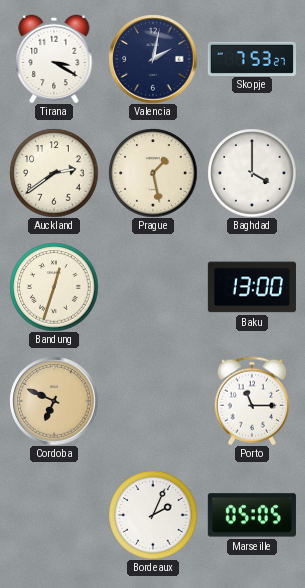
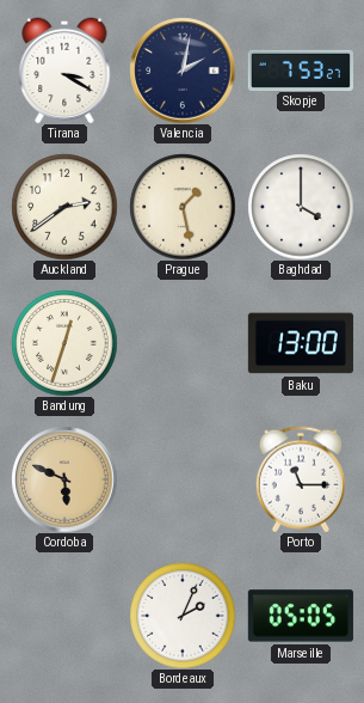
Cordoba: 6:49 -> 5:49 (64, 479)
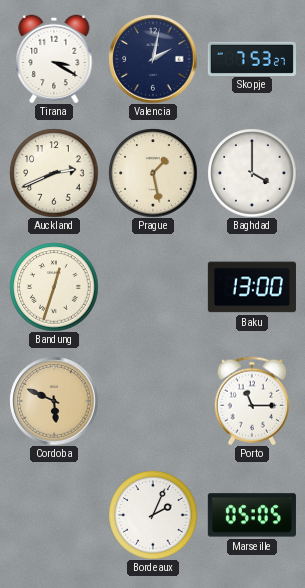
Auckland: 2:39 -> 2:41 (54, 173)
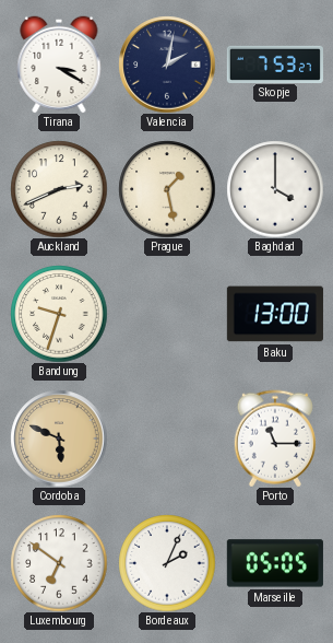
Bandung: 12:33 -> 9:33 (59, 314)
Luxembourg: none -> 6:51 (59, 563)
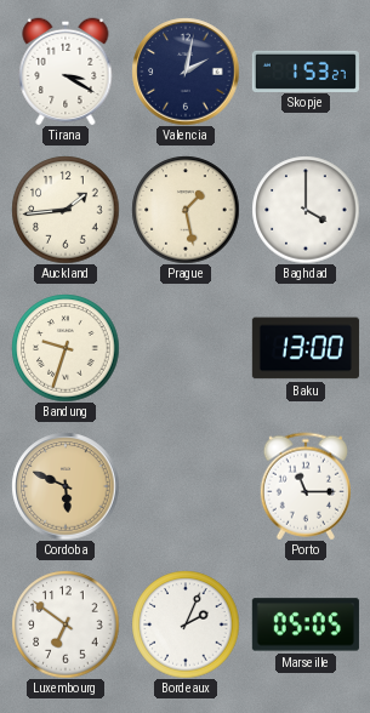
Skopje: 7:53 -> 1:53 (304, 70)
Auckland: 2:41 -> 1:44 (66, 210)
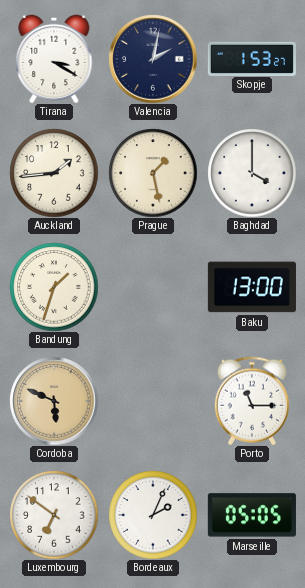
Bandung: 9:33 -> 1:33 (54, 287)
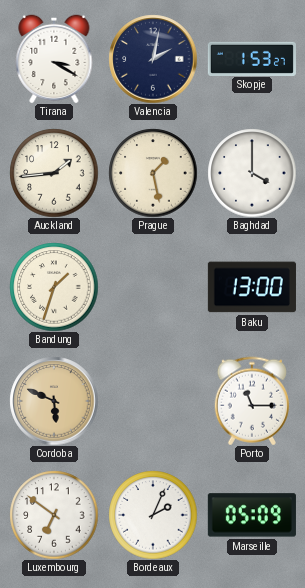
Marseille: 05:05 -> 05:09 (252, 515)
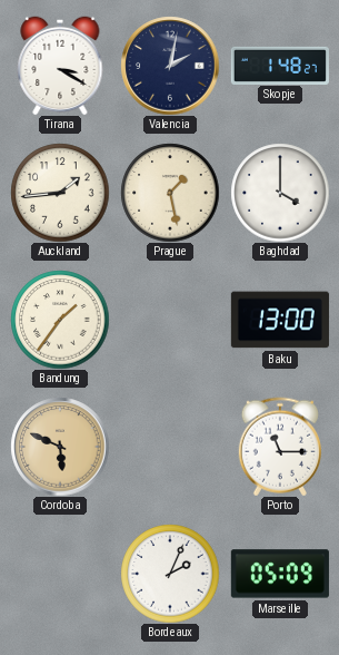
Skopje: 1:53 -> 1:48 (279, 65)
Bandung: 1:33 -> 1:36 (60, 320)
Luxembourg: 6:51 -> none (54, 515)
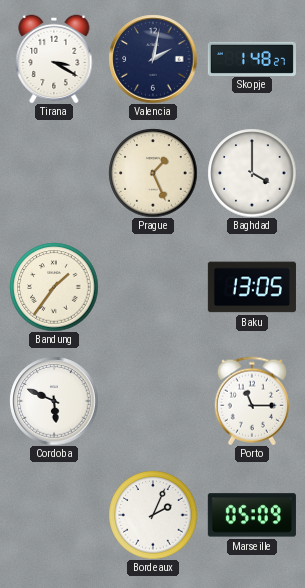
Auckland: 1:44 -> none (60, 193)
Prague: 1:28 -> 1:26 (153, 173)
Baku: 13:00 -> 13:05 (252, 287)
Cordoba dial: champagne -> white (54, 401)
